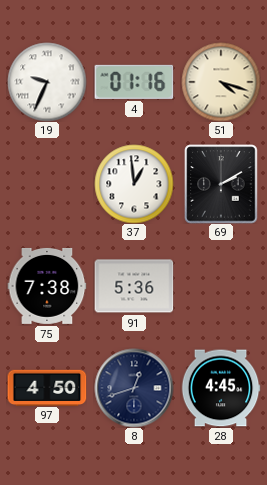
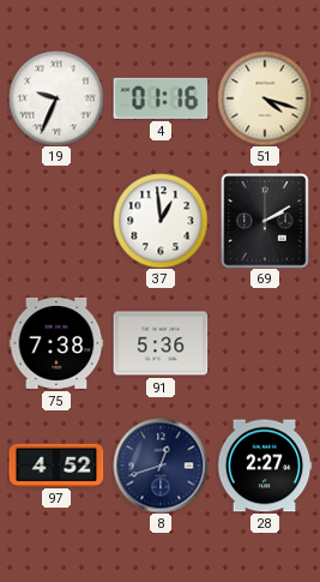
97: 4:50 -> 4:52 (56, 464)
28: 4:45 -> 2:27 (265, 466)
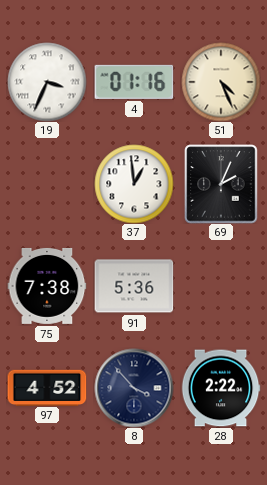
19: 9:34 -> 3:34 (47, 82)
51: 4:18 -> 4:26 (221, 82)
69: 2:10 -> 2:04 (221, 184)
8: 12:42 -> 3:53 (134, 388)
28: 2:27 -> 2:22 (221, 388)
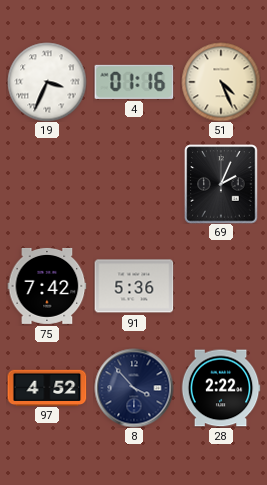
37: 12:59 -> none (134, 184)
75: 7:38 -> 7:42 (47, 286)
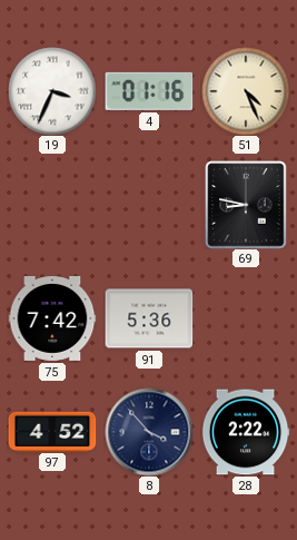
69: 2:04 -> 8:47 (246, 205)
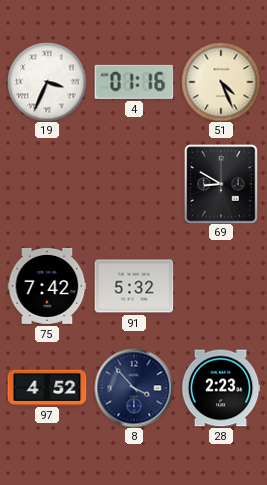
69: 8:47 -> 8:50 (221, 184)
91: 5:36 -> 5:32 (134, 286)
28: 2:22 -> 2:23 (221, 388)
